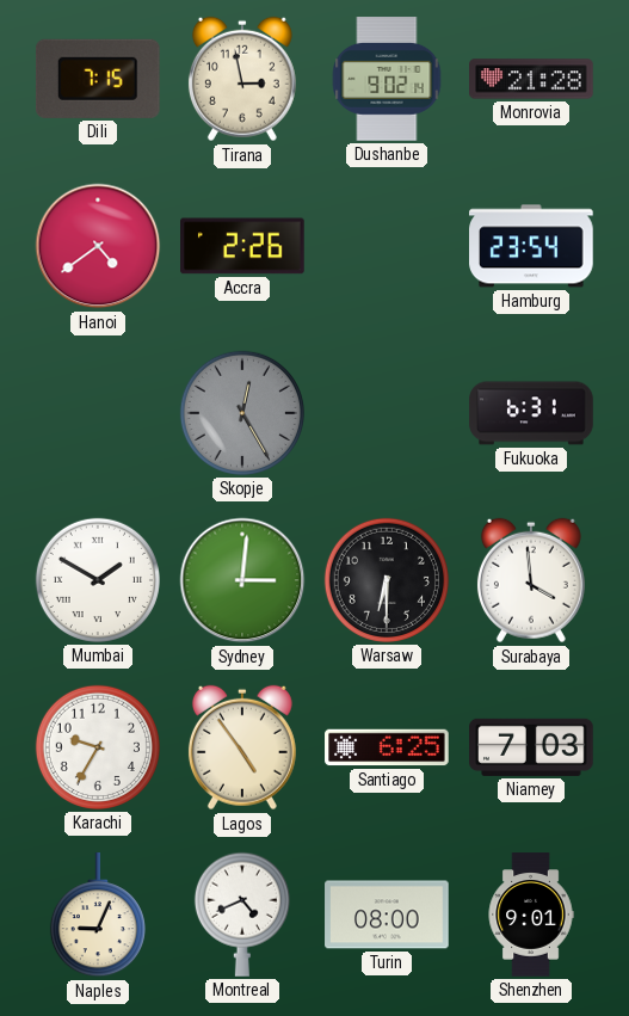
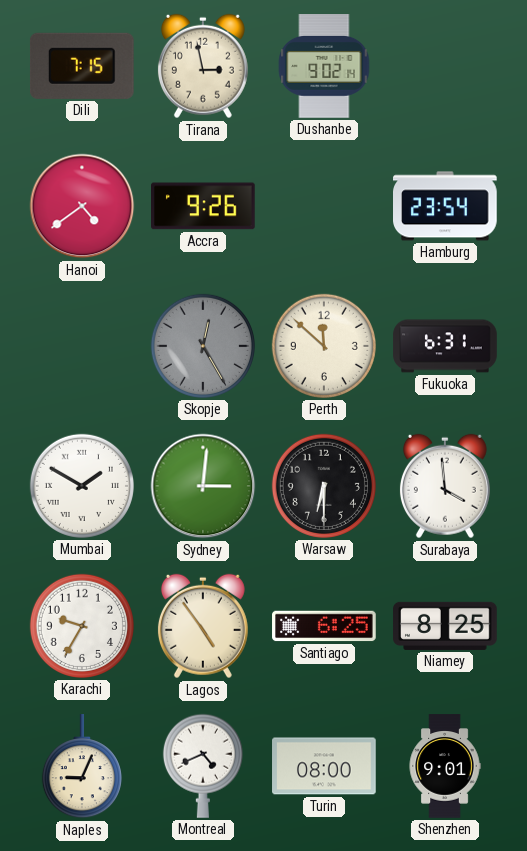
Monrovia: 21:28 -> none (531, 79)
Accra: 2:26 -> 9:26 (204, 206)
Perth: none -> 11:52 (324, 346)
Niamey: 7:03 -> 8:25 (445, 626)
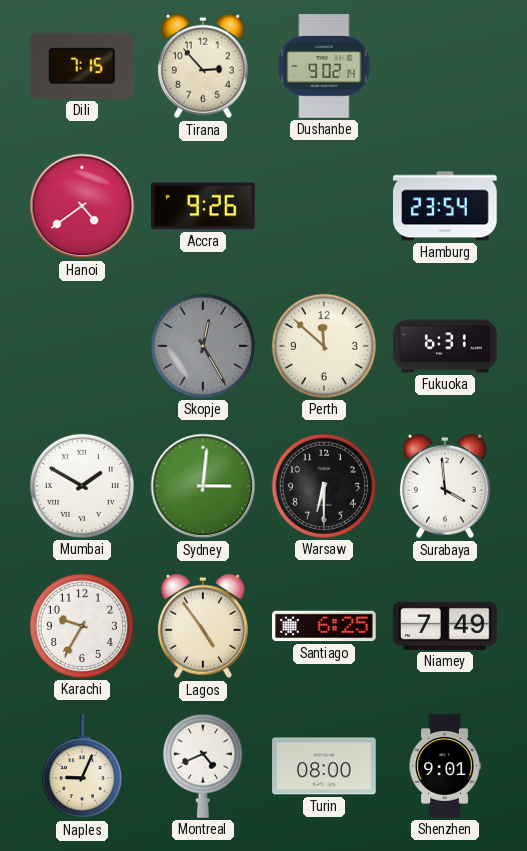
Tirana: 2:58 -> 2:53 (203, 66)
Niamey: 8:25 -> 7:49 (445, 626)
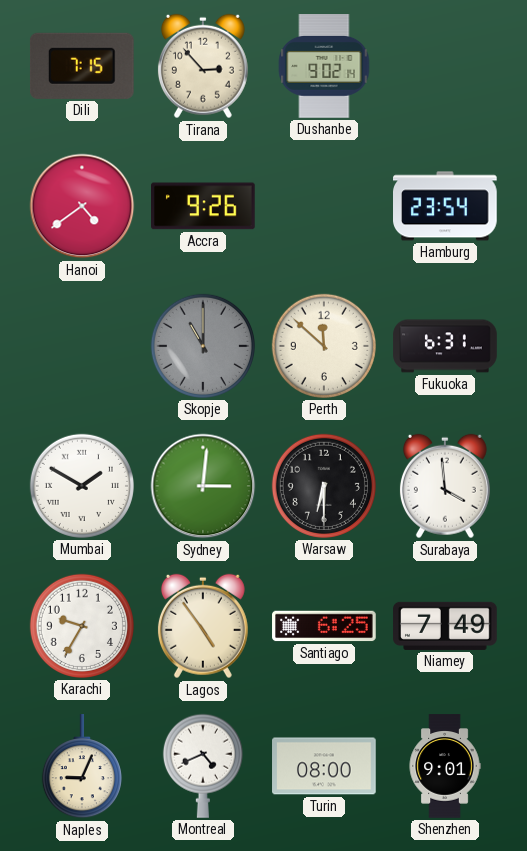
Skopje: 12:25 -> 11:00 (203, 346)
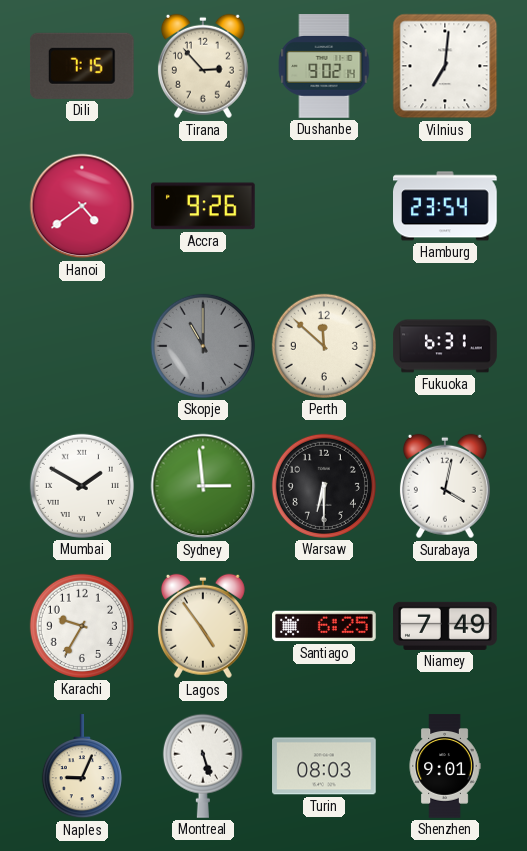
Vilnius: none -> 7:01 (445, 66)
Sydney: 3:01 -> 2:59 (203, 486)
Surabaya: 3:59 -> 4:02 (445, 486)
Montreal: 4:41 -> 5:27 (203, 766)
Turin: 08:00 -> 08:03 (324, 766)
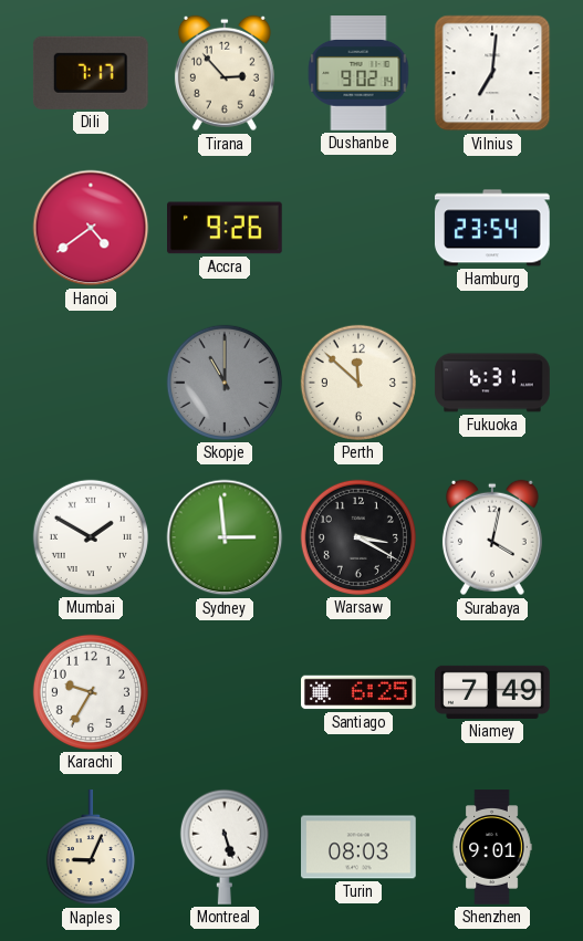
Dili: 7:15 -> 7:17 (91, 73)
Warsaw: 6:30 -> 3:20 (358, 537)
Lagos: 4:54 -> none (203, 626)
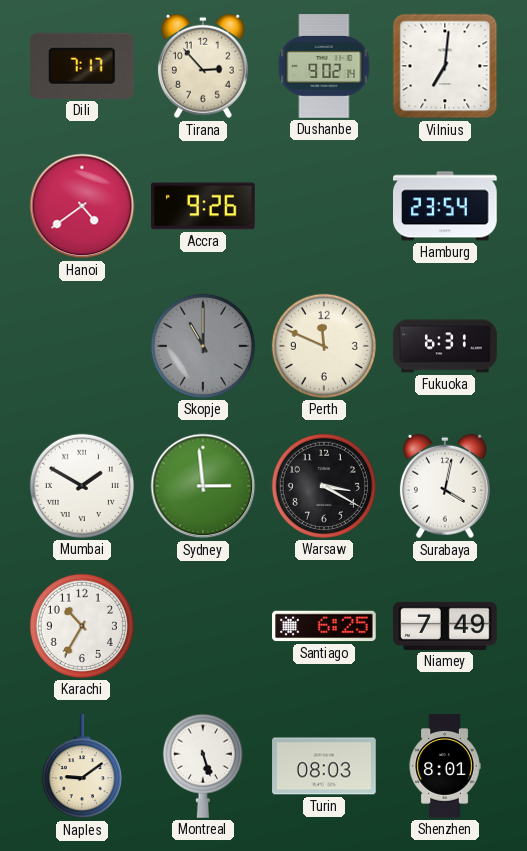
Perth: 11:52 -> 11:49 (324, 346)
Karachi: 9:35 -> 10:35 (82, 626)
Naples: 9:04 -> 9:09 (82, 767)
Shenzhen: 9:01 -> 8:01 (445, 766)
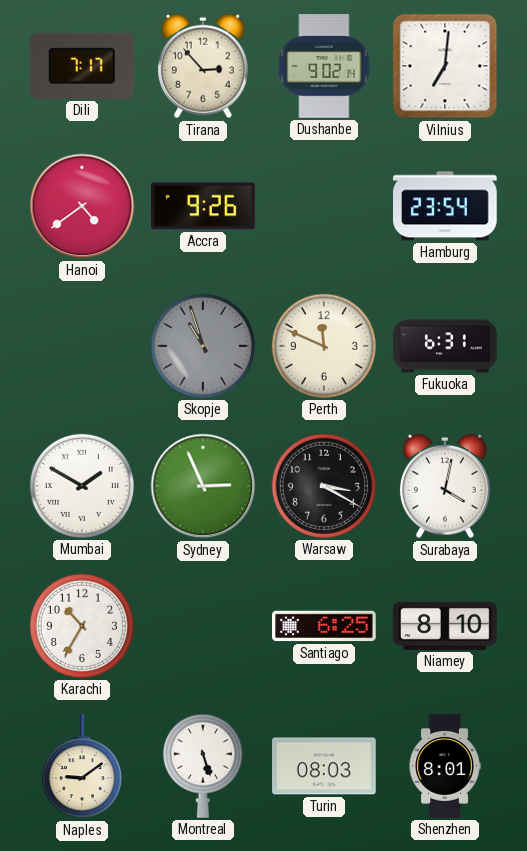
Skopje: 11:00 -> 10:57 (203, 346)
Sydney: 2:59 -> 2:56 (203, 486)
Niamey: 7:49 -> 8:10 (445, 626)
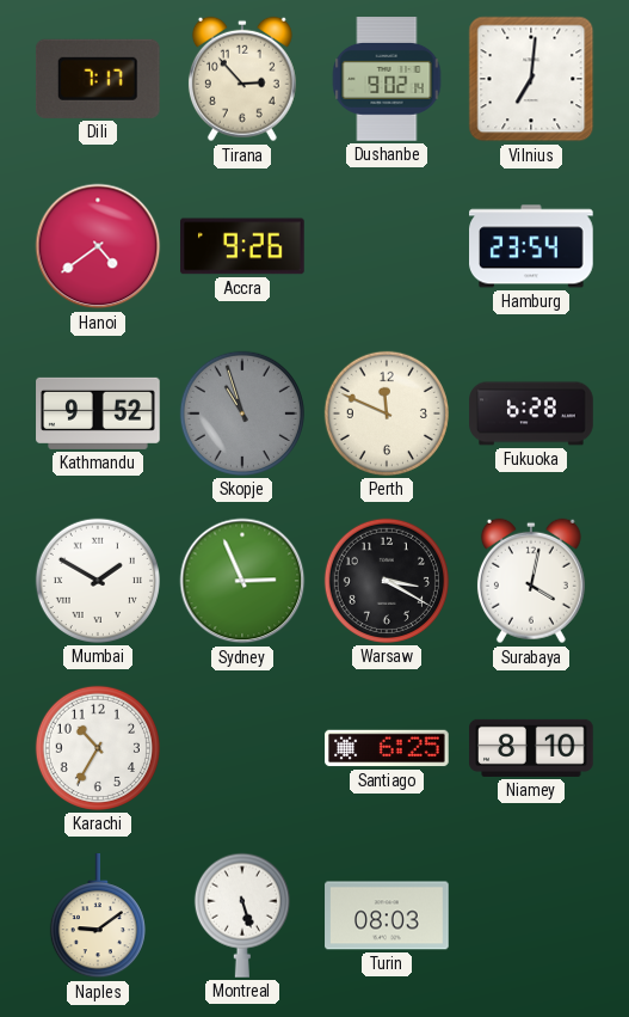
Kathmandu: none -> 9:52 (98, 413)
Fukuoka: 6:31 -> 6:28 (531, 413)
Shenzhen: 8:01 -> none (445, 766)
